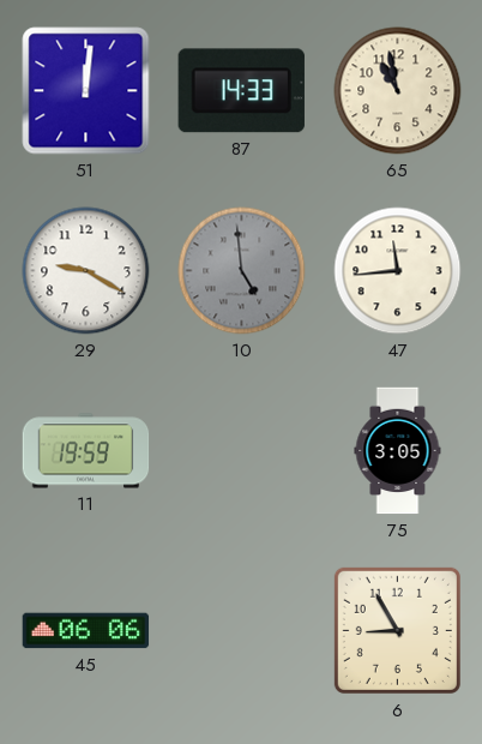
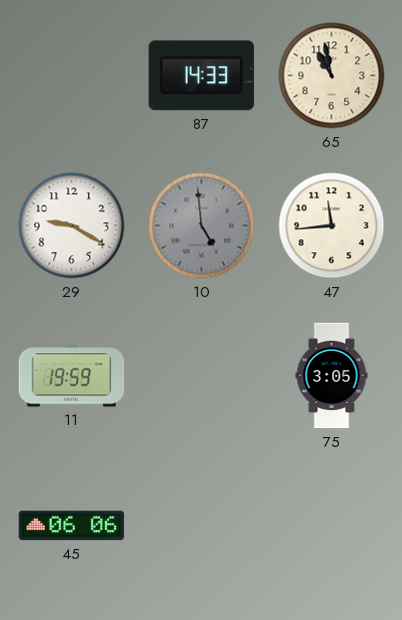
51: 12:01 -> none (86, 91)
6: 8:55 -> none (397, 630)
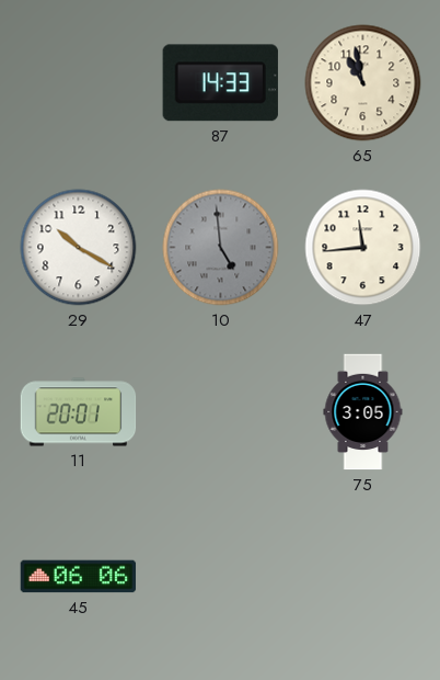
29: 9:20 -> 10:20 (79, 248)
11: 19:59 -> 20:01 (79, 412)
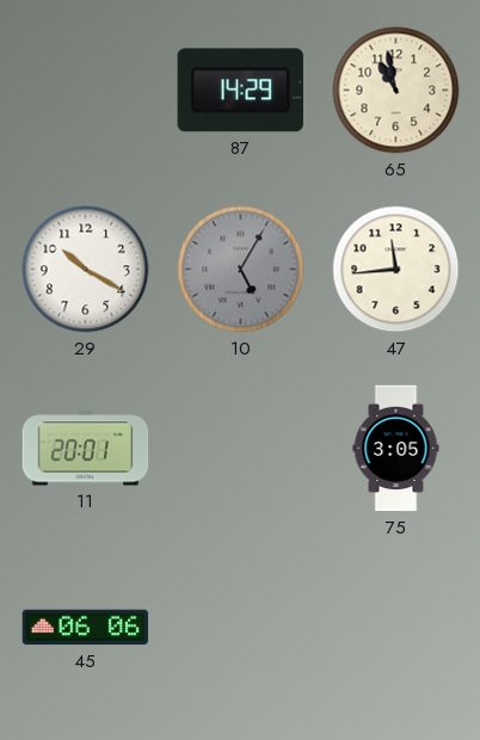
87: 14:33 -> 14:29 (240, 91)
10: 4:59 -> 5:05 (241, 270)
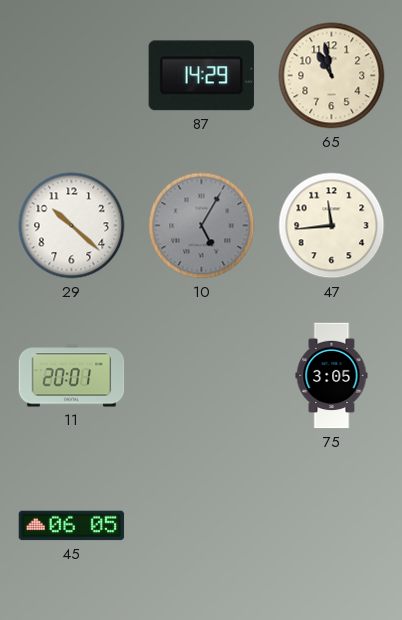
29: 10:20 -> 10:22 (72, 226)
45: 06:06 -> 06:05 (72, 526)
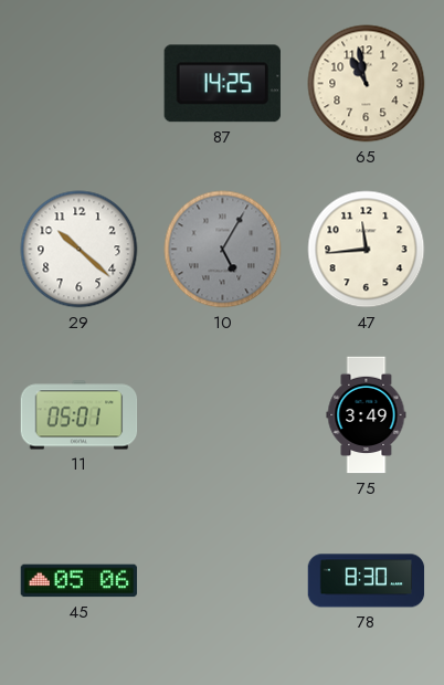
87: 14:29 -> 14:25 (222, 84)
11: 20:01 -> 05:01 (80, 415)
75: 3:05 -> 3:49 (367, 415)
45: 06:05 -> 05:06 (80, 581)
78: none -> 8:30 (367, 581)
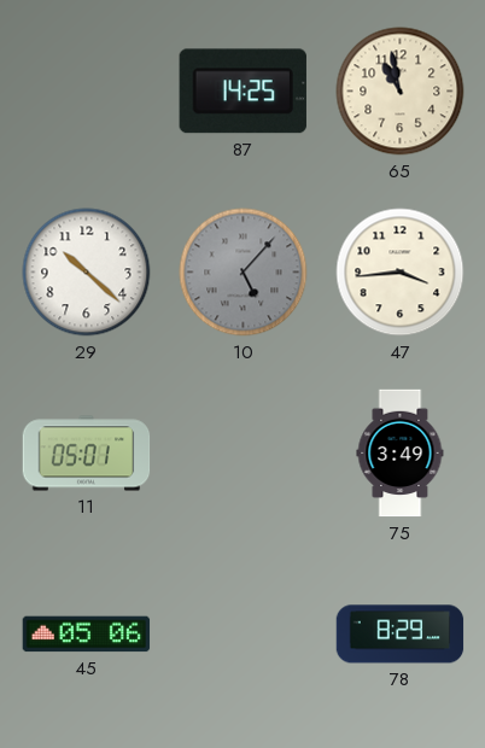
10: 5:05 -> 5:07 (244, 273)
47: 11:44 -> 3:44 (401, 273)
78: 8:30 -> 8:29 (401, 635)
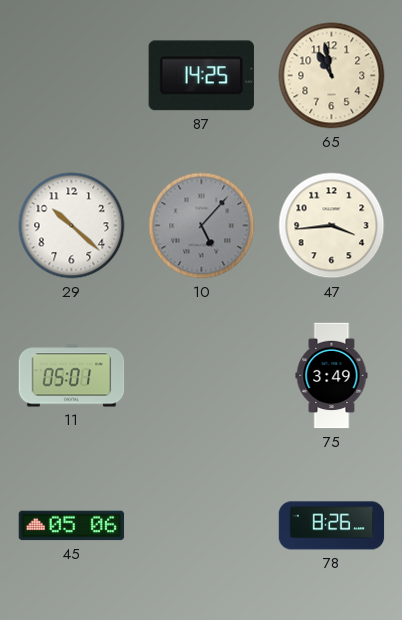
78: 8:29 -> 8:26 (332, 526)
